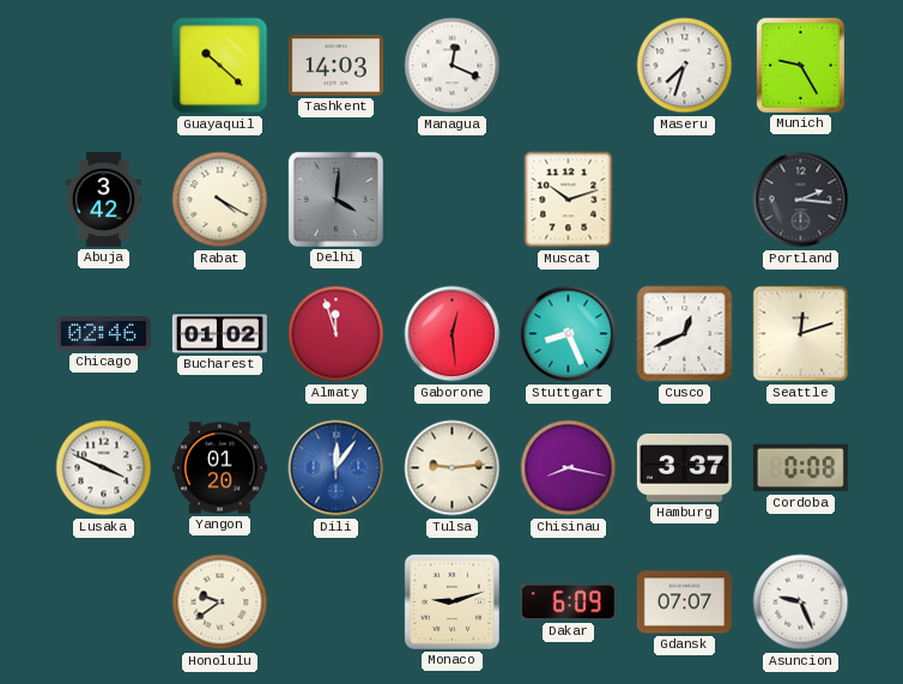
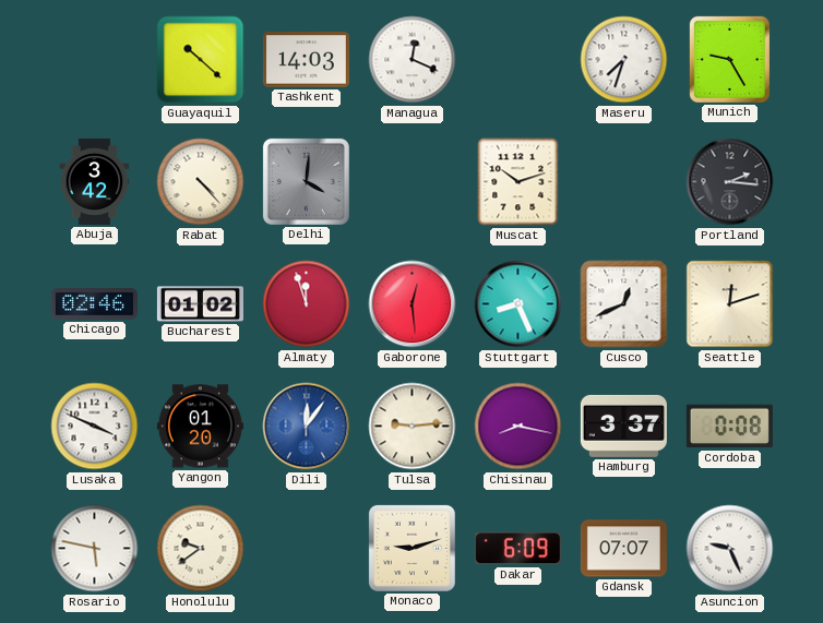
Rabat: 4:20 -> 4:23 (201, 182)
Rosario: none -> 5:47 (95, 549)
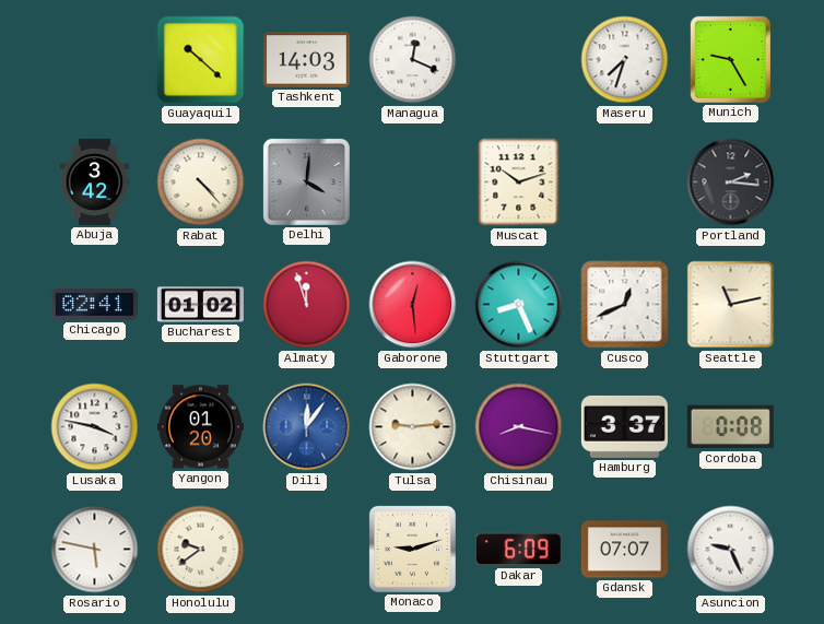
Chicago: 02:46 -> 02:41 (94, 305)
Seattle: 12:12 -> 11:13 (731, 305)
Lusaka: 3:49 -> 3:47 (95, 427)
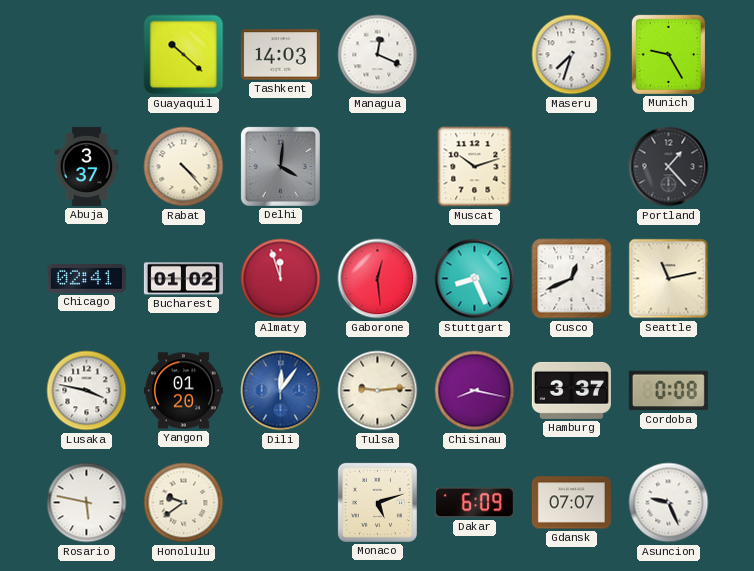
Abuja: 3:42 -> 3:37 (87, 166)
Portland: 2:16 -> 1:23 (669, 167)
Monaco: 9:12 -> 5:12 (377, 502)
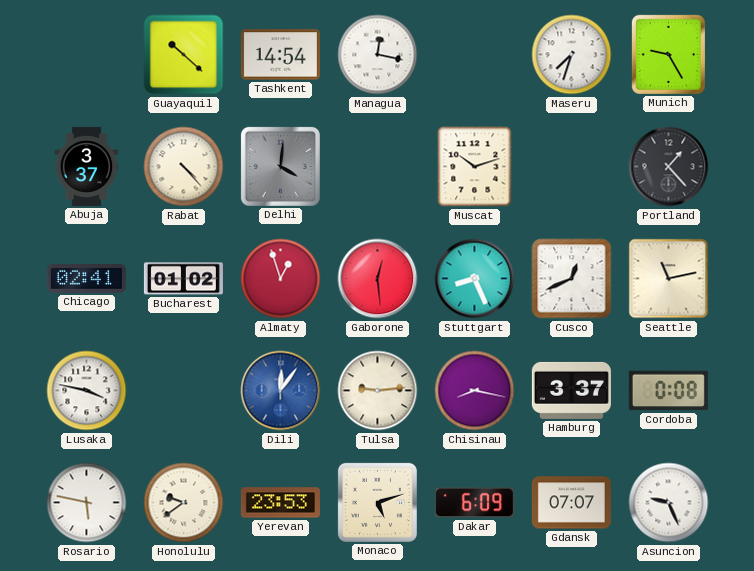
Tashkent: 14:03 -> 14:54 (280, 55)
Managua: 12:19 -> 12:17 (378, 55)
Almaty: 11:57 -> 12:57 (281, 279)
Yangon: 01:20 -> none (183, 391)
Yerevan: none -> 23:53 (280, 503)
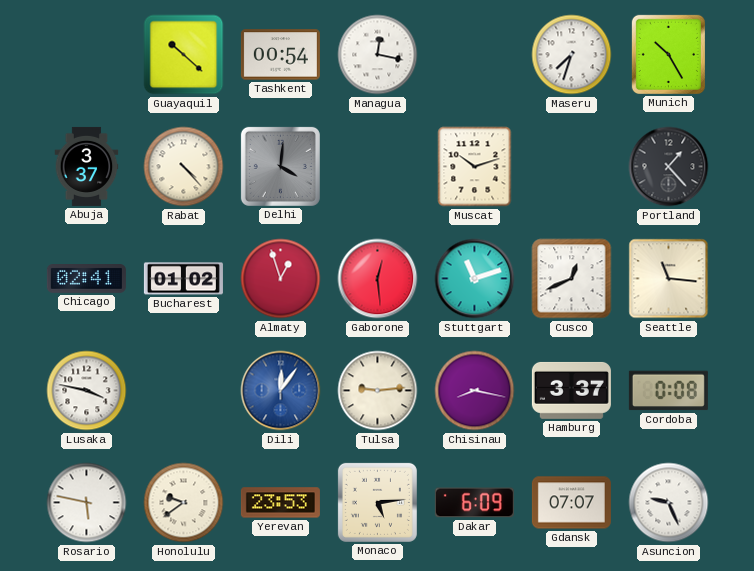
Tashkent: 14:54 -> 00:54 (280, 55)
Munich: 9:25 -> 10:25 (668, 54)
Stuttgart: 8:26 -> 11:12 (475, 279)
Seattle: 11:13 -> 11:16 (669, 279)
Monaco: 5:12 -> 5:14 (377, 502)
